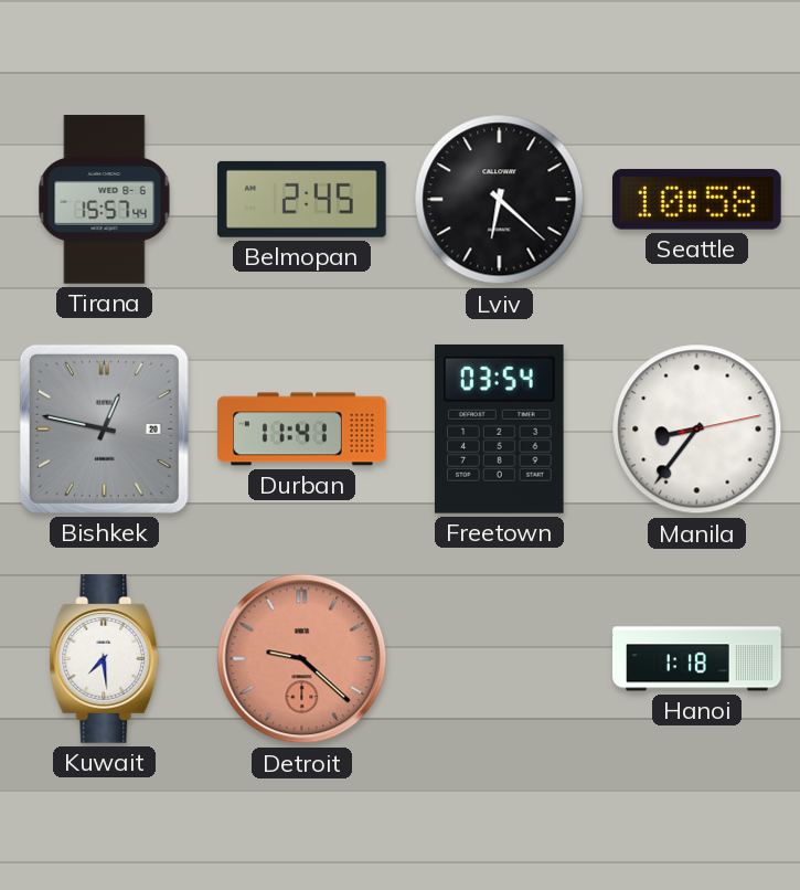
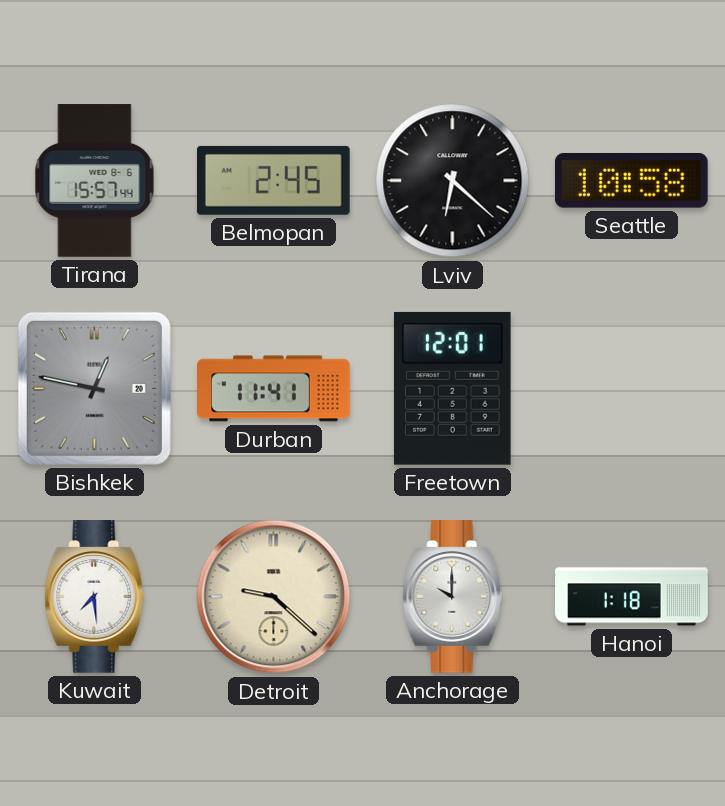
Freetown: 03:54 -> 12:01 (452, 388)
Manila: 8:36 -> none (697, 430)
Detroit dial: salmon -> cream (274, 597)
Anchorage: none -> 10:00 (453, 597)
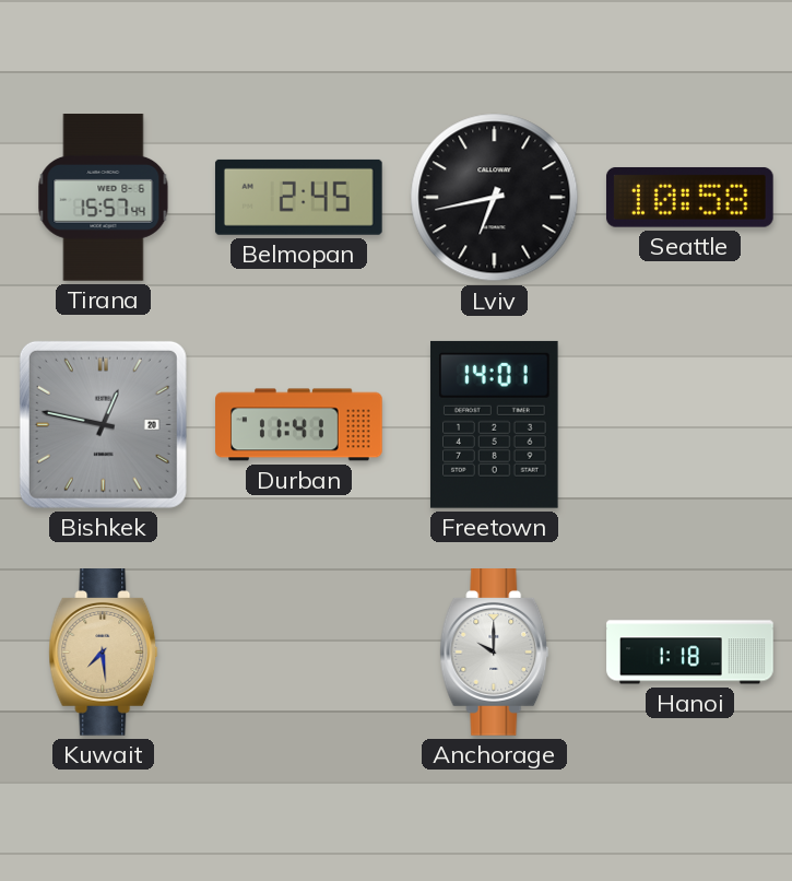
Lviv: 6:22 -> 6:43 (495, 198)
Freetown: 12:01 -> 14:01 (494, 424)
Kuwait dial: white -> champagne (104, 653)
Detroit: 9:22 -> none (274, 597)
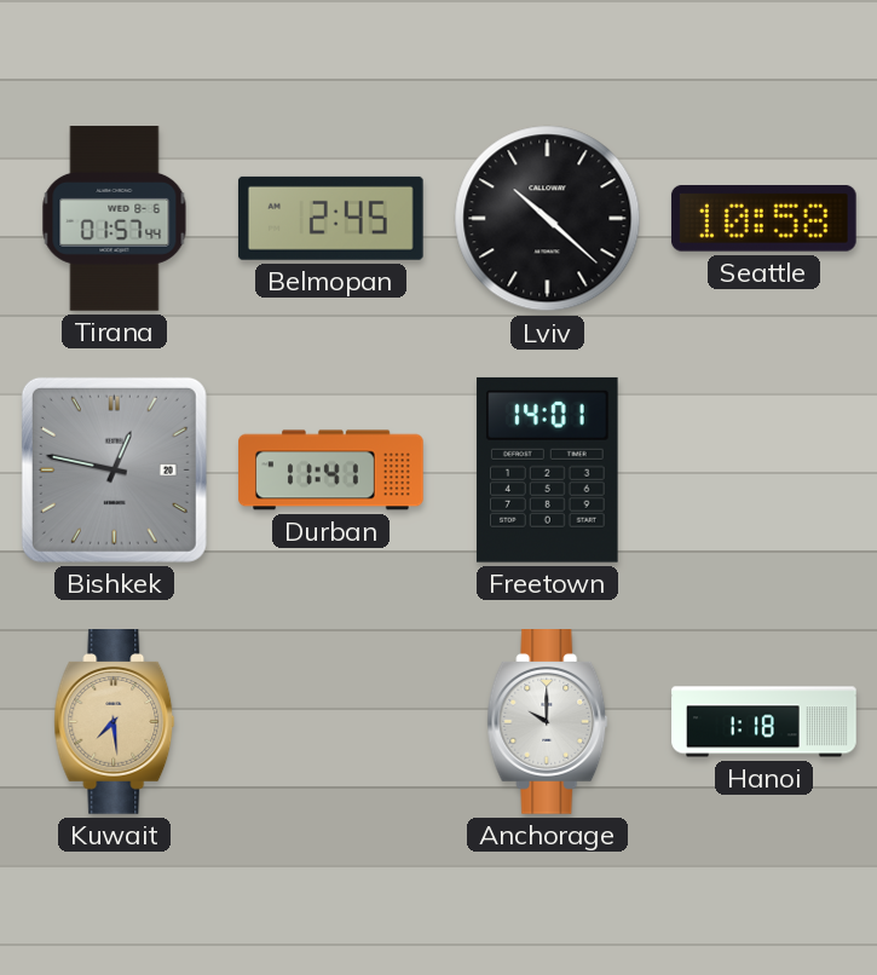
Tirana: 15:57 -> 01:57 (115, 219)
Lviv: 6:43 -> 10:22 (548, 219)
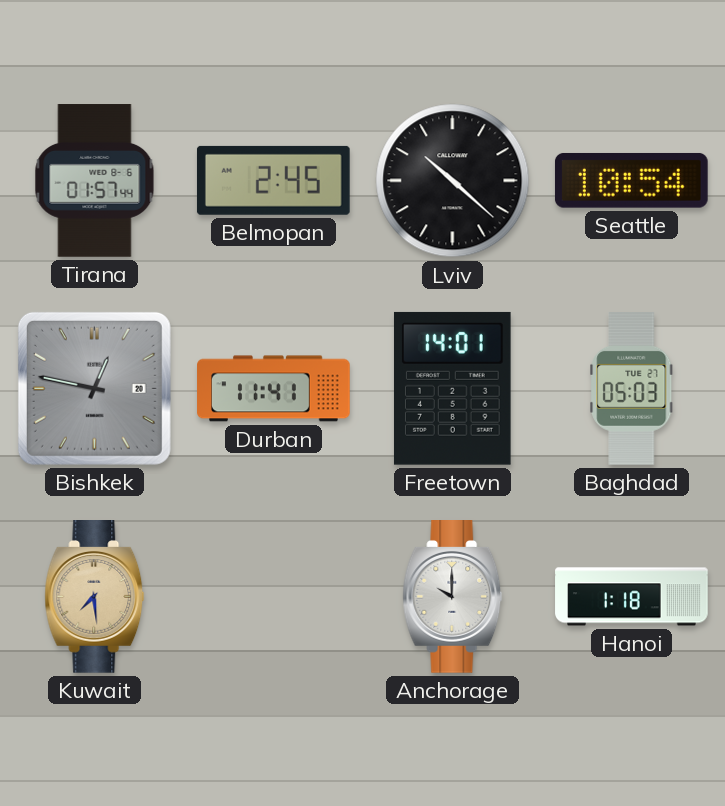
Seattle: 10:58 -> 10:54 (631, 181)
Baghdad: none -> 05:03 (632, 389)
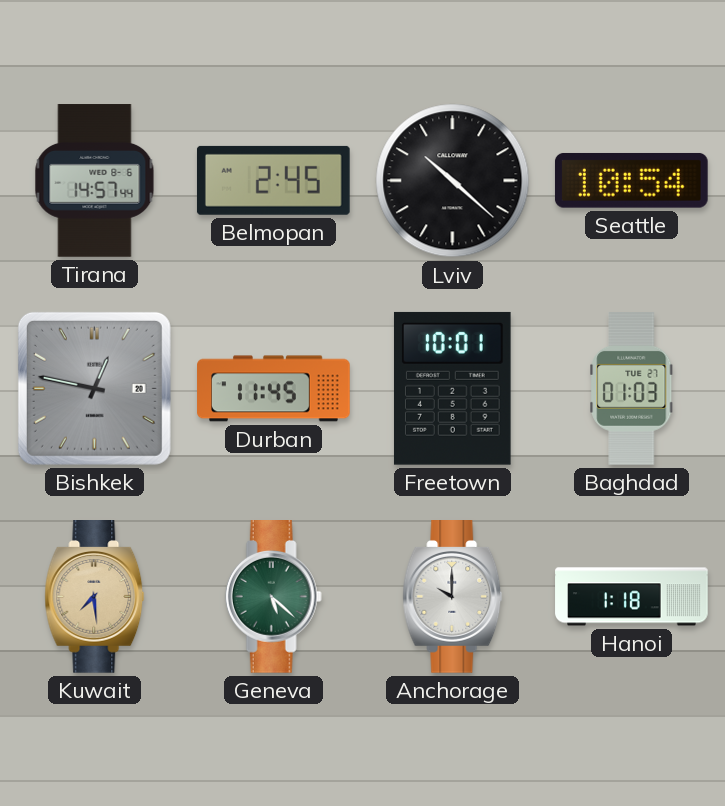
Tirana: 01:57 -> 14:57 (95, 181)
Durban: 11:41 -> 11:45 (274, 389)
Freetown: 14:01 -> 10:01 (452, 388)
Baghdad: 05:03 -> 01:03 (632, 389)
Geneva: none -> 5:22 (273, 597)
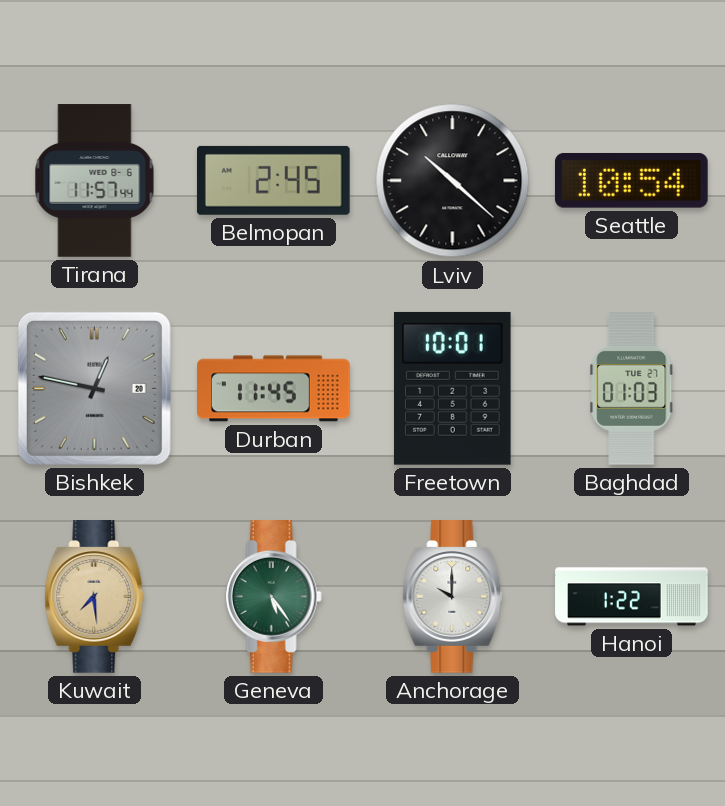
Tirana: 14:57 -> 11:57 (95, 181)
Geneva: 5:22 -> 5:24 (273, 597)
Hanoi: 1:18 -> 1:22 (632, 597)
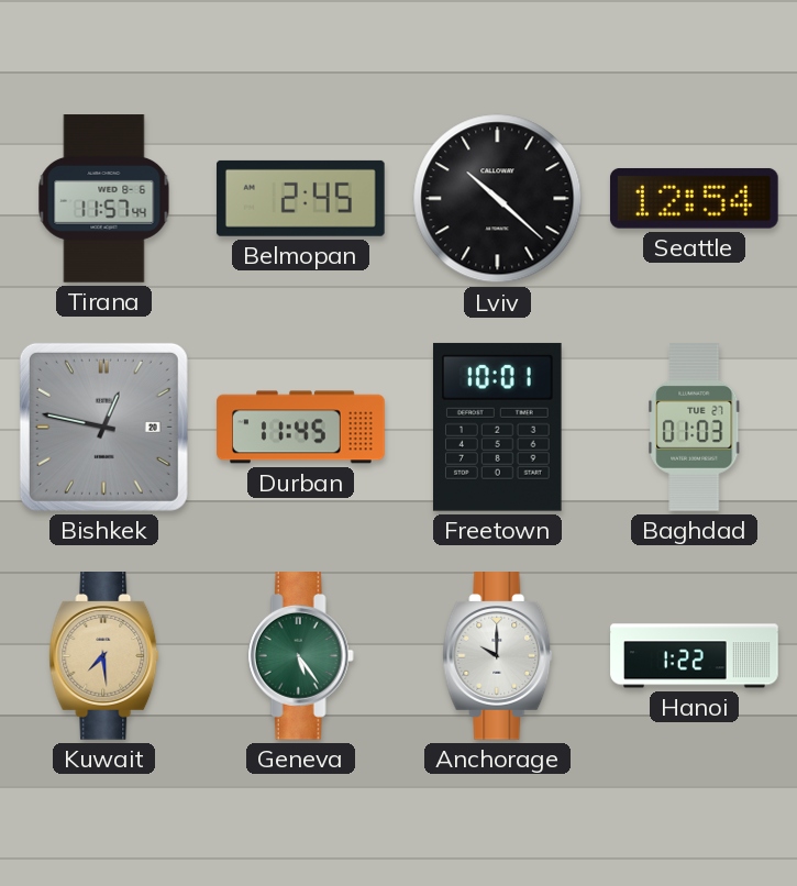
Seattle: 10:54 -> 12:54 (694, 199)
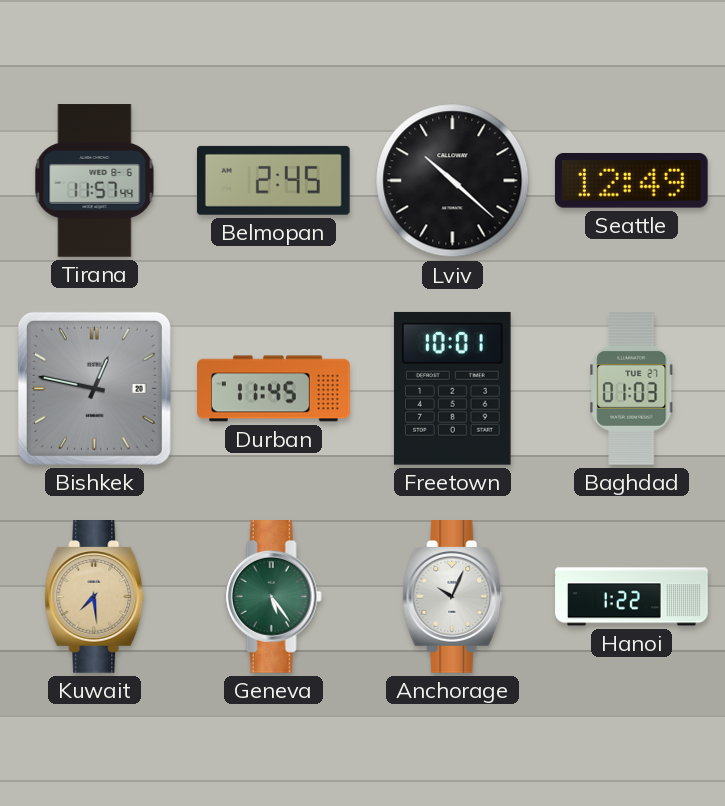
Seattle: 12:54 -> 12:49 (631, 181)
Anchorage: 10:00 -> 10:04 (453, 597)
